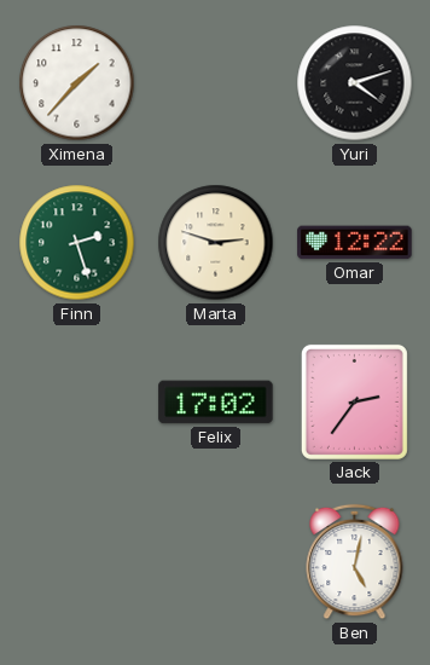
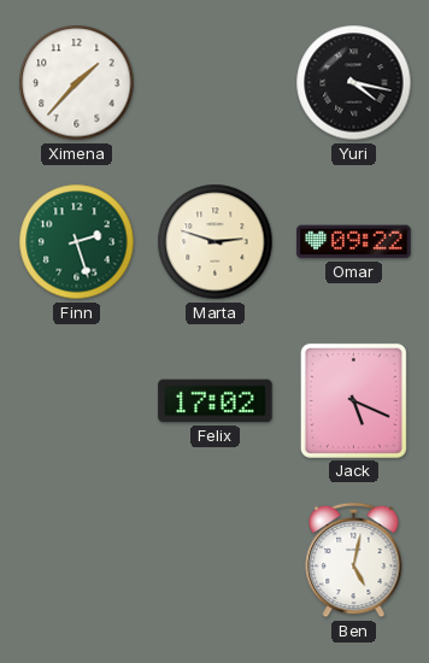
Yuri: 4:12 -> 4:17 (354, 83)
Omar: 12:22 -> 09:22 (354, 242)
Jack: 2:36 -> 5:19 (353, 400)
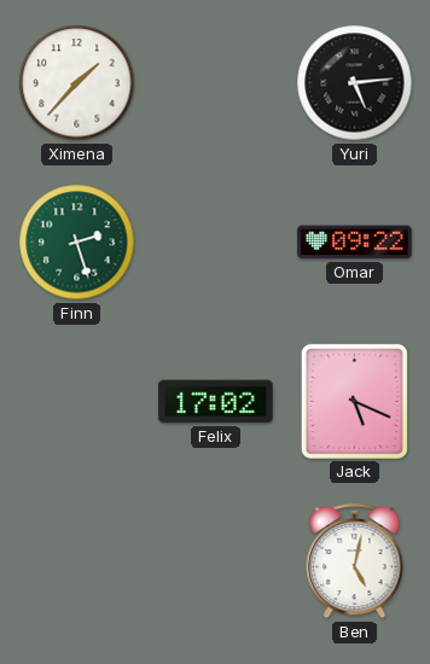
Yuri: 4:17 -> 5:14 (355, 83)
Marta: 2:48 -> none (216, 242)
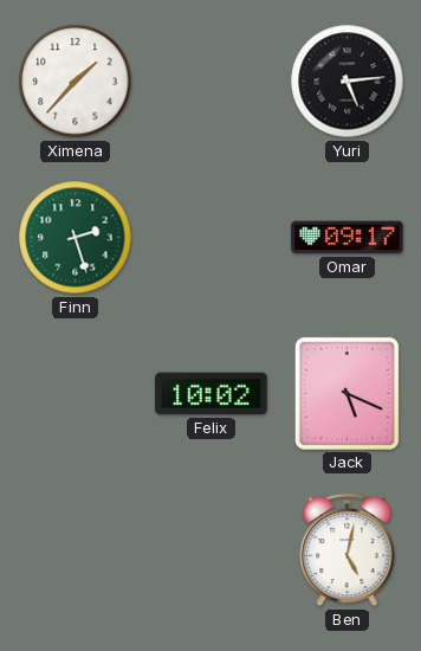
Omar: 09:22 -> 09:17 (348, 238)
Felix: 17:02 -> 10:02 (212, 394)
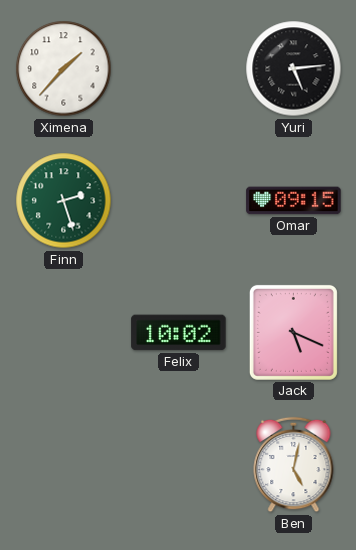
Omar: 09:17 -> 09:15 (294, 201)
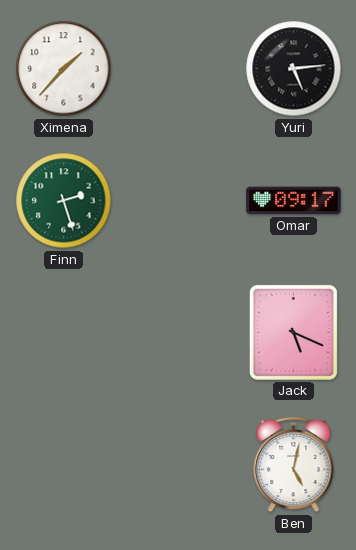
Omar: 09:15 -> 09:17 (294, 201)
Felix: 10:02 -> none (179, 333)
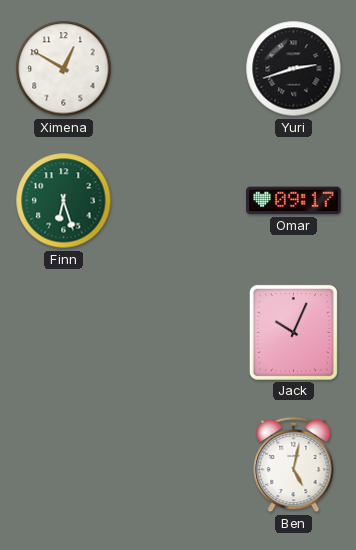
Ximena: 1:37 -> 12:50 (64, 69)
Yuri: 5:14 -> 2:42 (294, 69)
Finn: 2:27 -> 6:27 (64, 201)
Jack: 5:19 -> 10:04 (293, 332)
